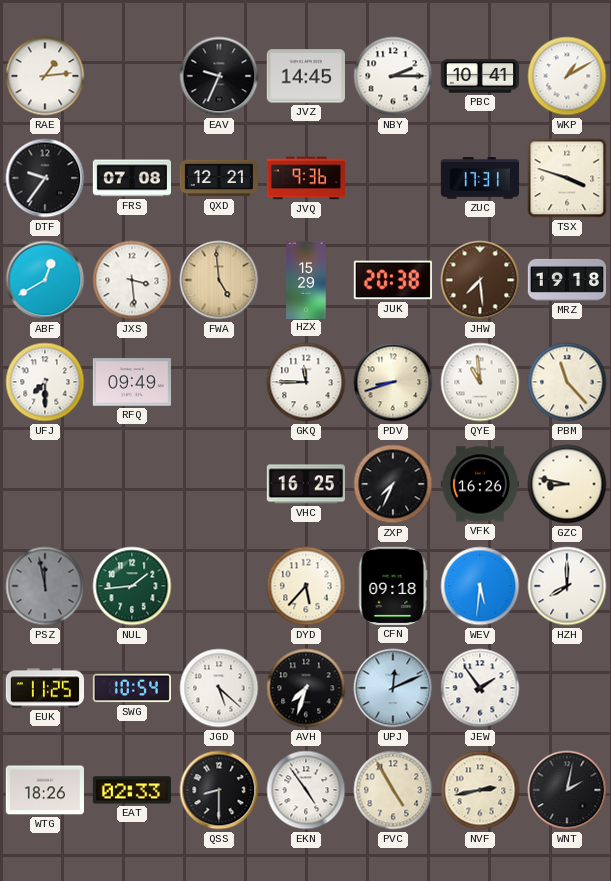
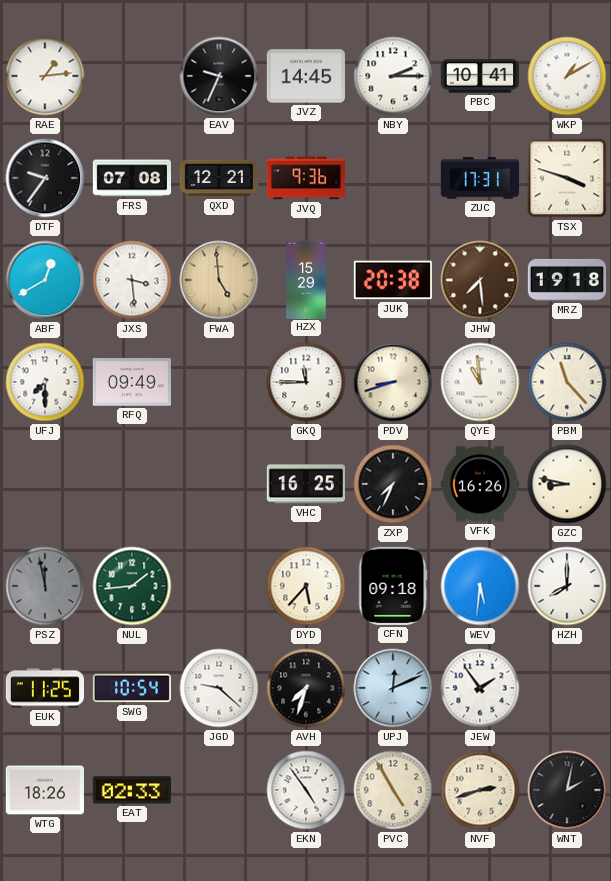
JGD: 5:22 -> 9:22 (219, 688)
QSS: 8:30 -> none (219, 790)
NVF: 2:43 -> 2:42 (480, 790)
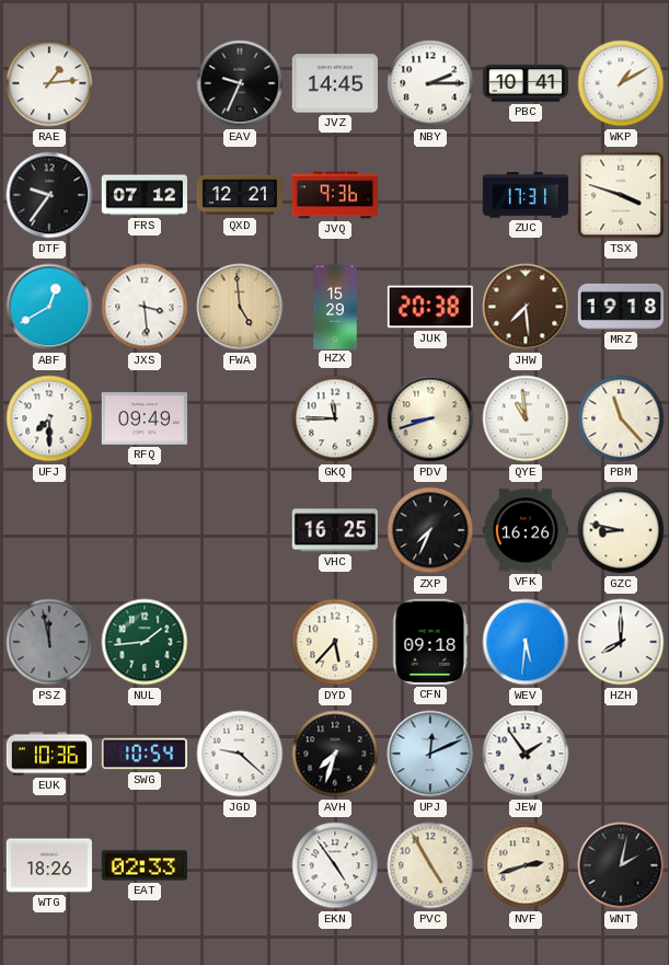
FRS: 07:08 -> 07:12 (143, 195)
EUK: 11:25 -> 10:36 (48, 754)
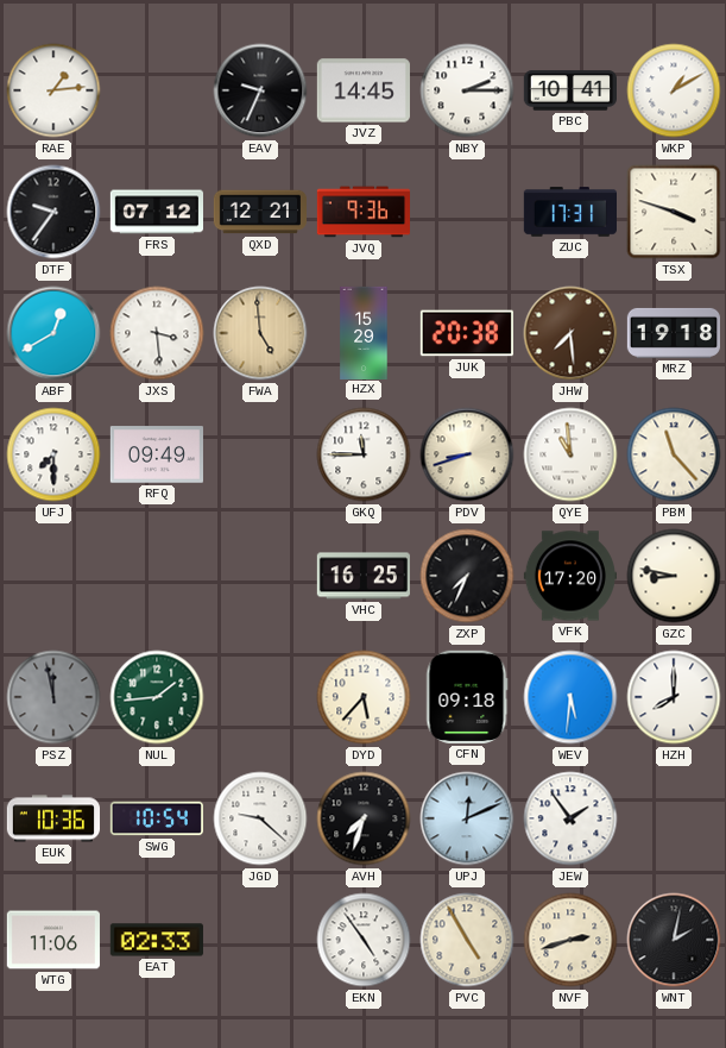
VFK: 16:26 -> 17:20 (569, 576)
WTG: 18:26 -> 11:06 (53, 940)
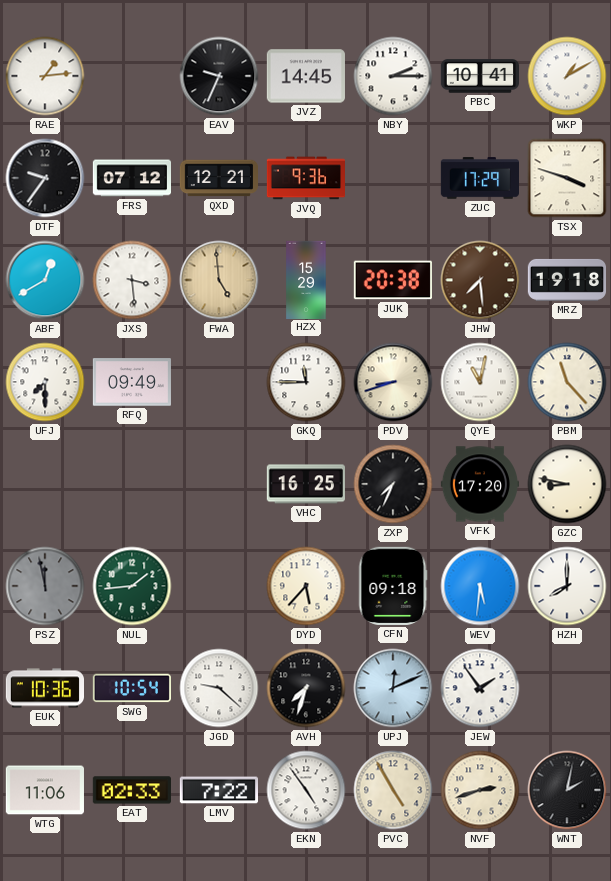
ZUC: 17:31 -> 17:29 (479, 178)
QYE: 10:59 -> 11:02 (480, 382)
LMV: none -> 7:22 (218, 790)
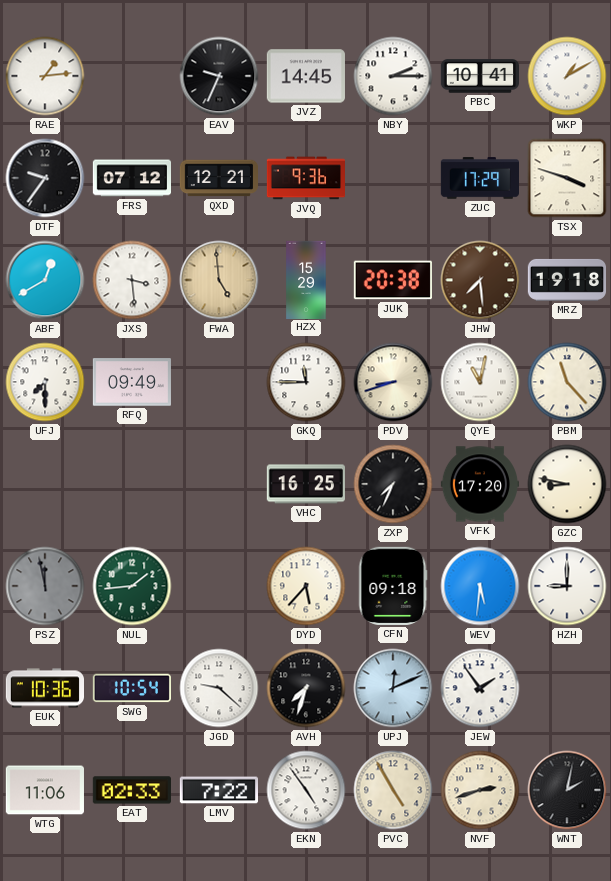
HZH: 8:00 -> 9:00 (567, 586)
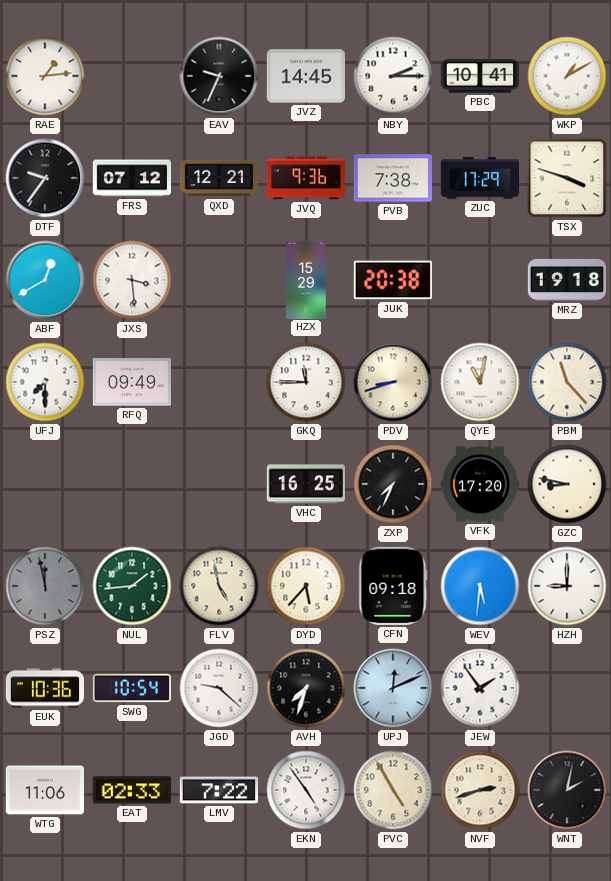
PVB: none -> 7:38 (392, 178)
FWA: 4:59 -> none (219, 280)
JHW: 7:29 -> none (480, 280)
FLV: none -> 4:58 (219, 586)
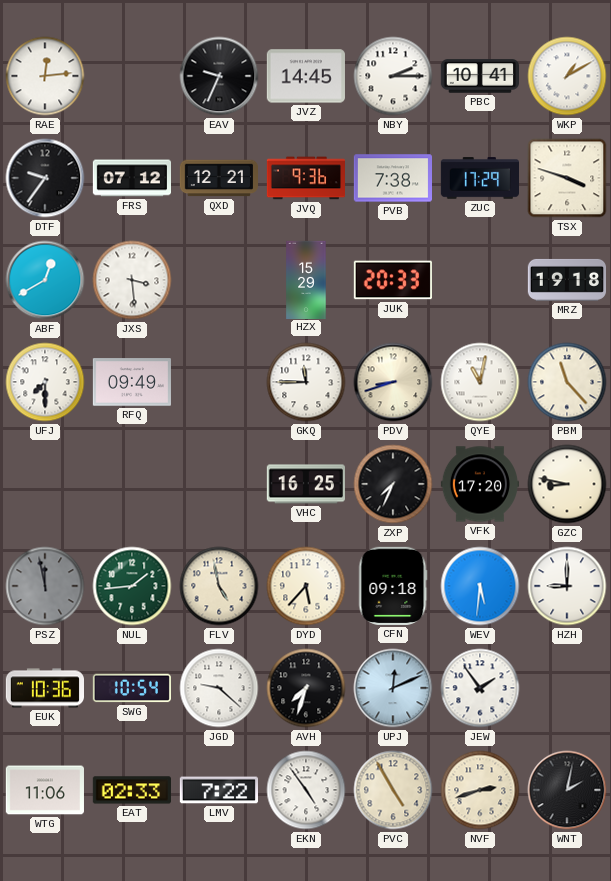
RAE: 1:14 -> 12:14 (45, 76)
JUK: 20:38 -> 20:33 (393, 280)
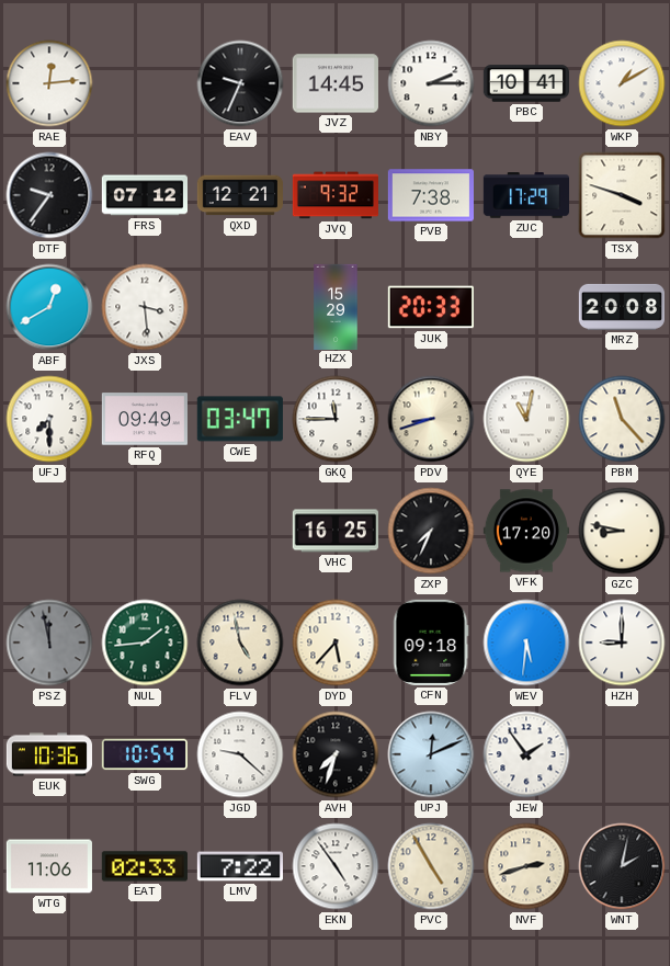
JVQ: 9:36 -> 9:32 (334, 195)
MRZ: 19:18 -> 20:08 (621, 307)
CWE: none -> 03:47 (240, 419)
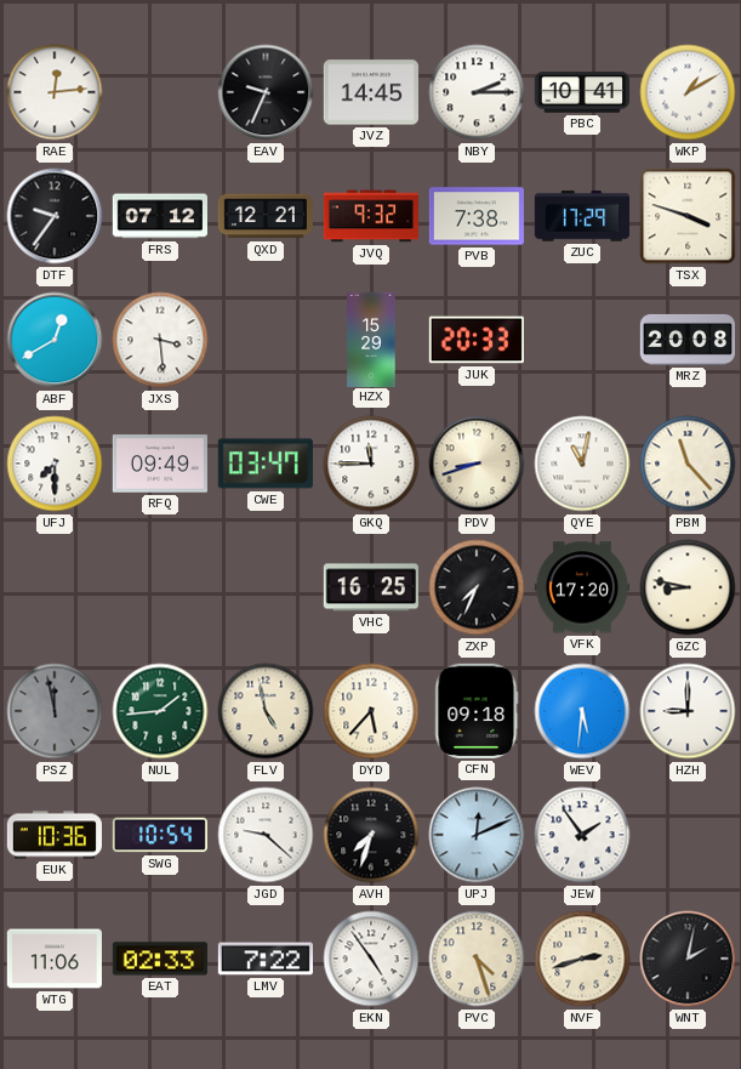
PVC: 4:55 -> 4:27 (477, 959)
